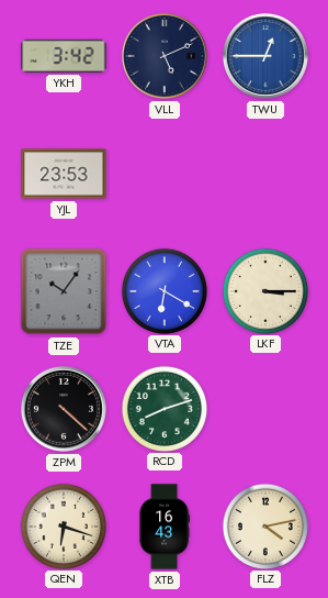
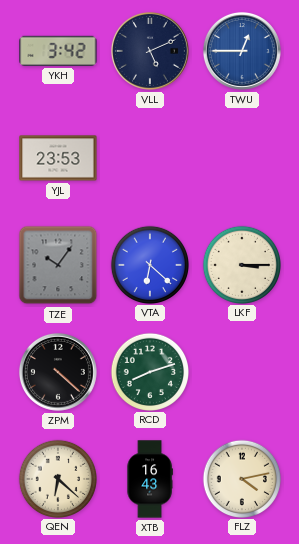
VTA: 6:20 -> 6:22 (149, 264)
QEN: 6:18 -> 6:22 (57, 478)
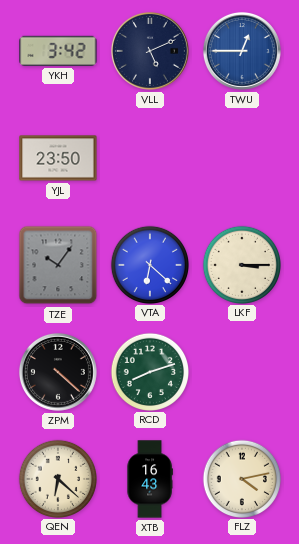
YJL: 23:53 -> 23:50 (58, 158)
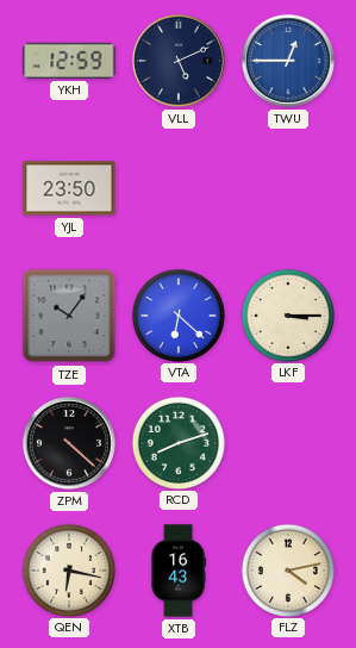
YKH: 3:42 -> 12:59 (69, 61)
QEN: 6:22 -> 6:17 (68, 569)
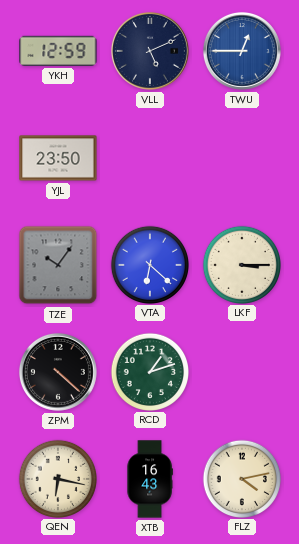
RCD: 8:12 -> 1:12 (149, 371)
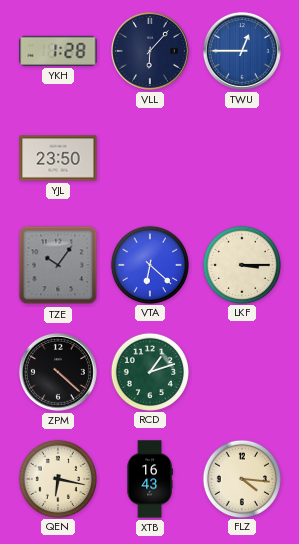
YKH: 12:59 -> 1:28 (58, 51)
VLL: 5:11 -> 6:07 (150, 51)
FLZ: 4:13 -> 4:16 (241, 478)
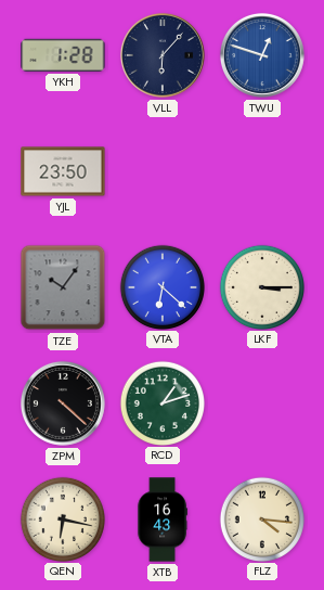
TWU: 12:45 -> 12:48 (262, 55)
